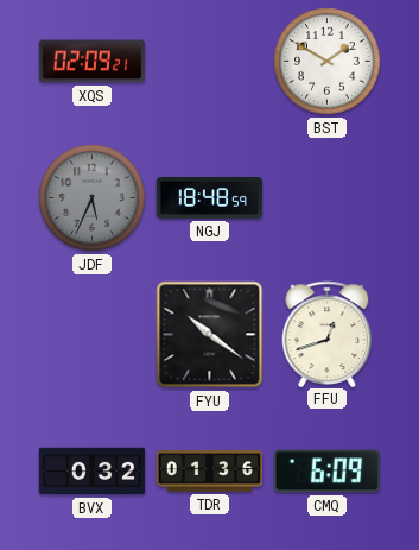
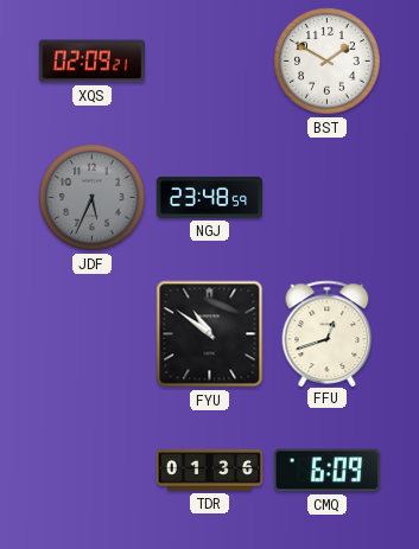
NGJ: 18:48 -> 23:48 (209, 198)
FYU: 10:21 -> 10:51 (210, 334)
BVX: 0:32 -> none (93, 472)
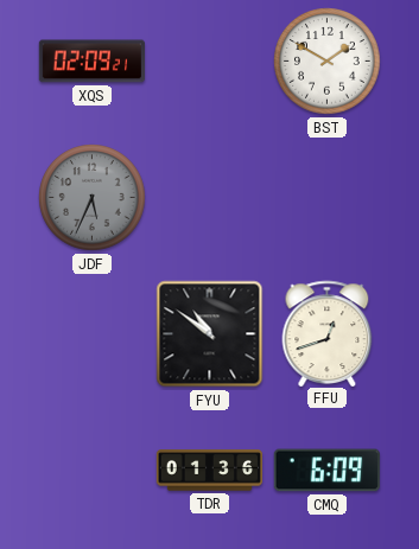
NGJ: 23:48 -> none (209, 198)
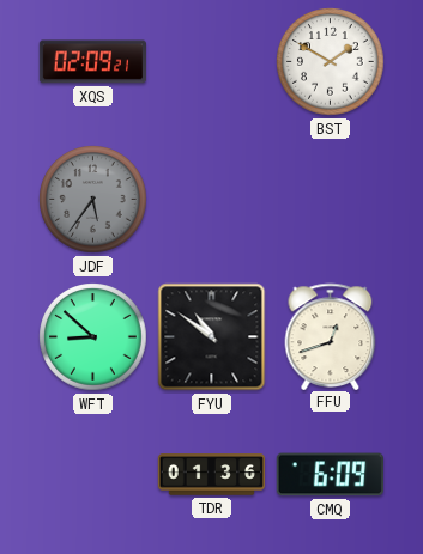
JDF: 5:34 -> 5:36 (93, 200)
WFT: none -> 8:52 (93, 337)
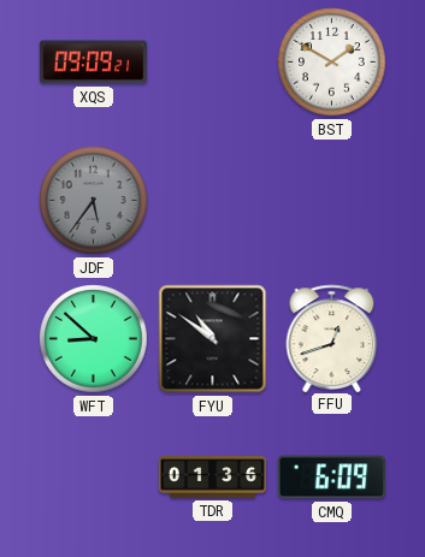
XQS: 02:09 -> 09:09 (94, 63)
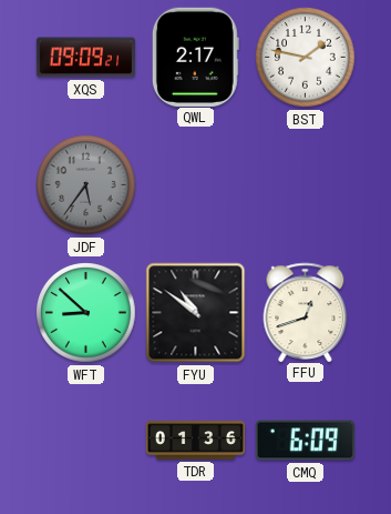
QWL: none -> 2:17 (195, 57)
BST: 1:50 -> 1:47 (306, 58)
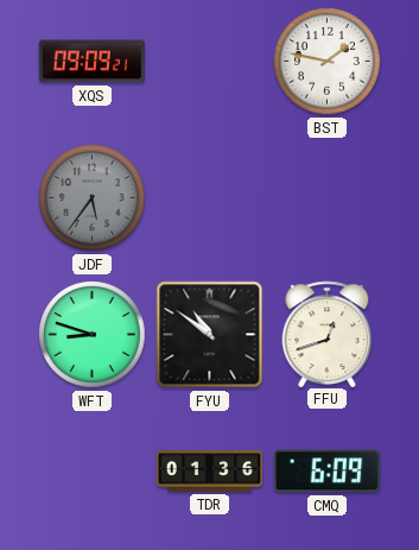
QWL: 2:17 -> none (195, 57)
WFT: 8:52 -> 8:48 (93, 335)
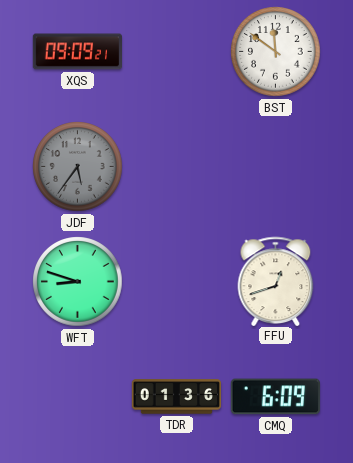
BST: 1:47 -> 11:51 (276, 52)
FYU: 10:51 -> none (210, 335)
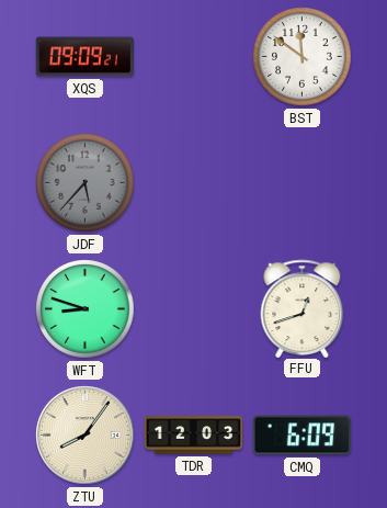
JDF: 5:36 -> 5:37 (86, 183)
ZTU: none -> 8:06 (86, 436)
TDR: 01:36 -> 12:03 (194, 436)
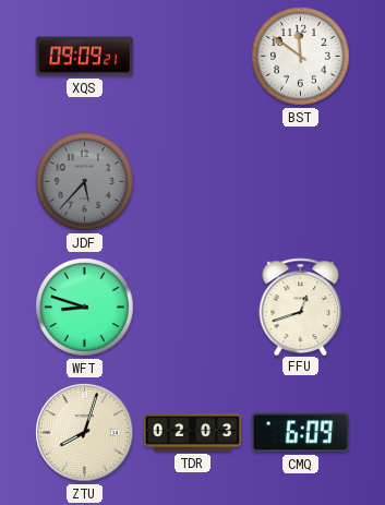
ZTU: 8:06 -> 8:03 (85, 433)
TDR: 12:03 -> 02:03 (193, 433)
